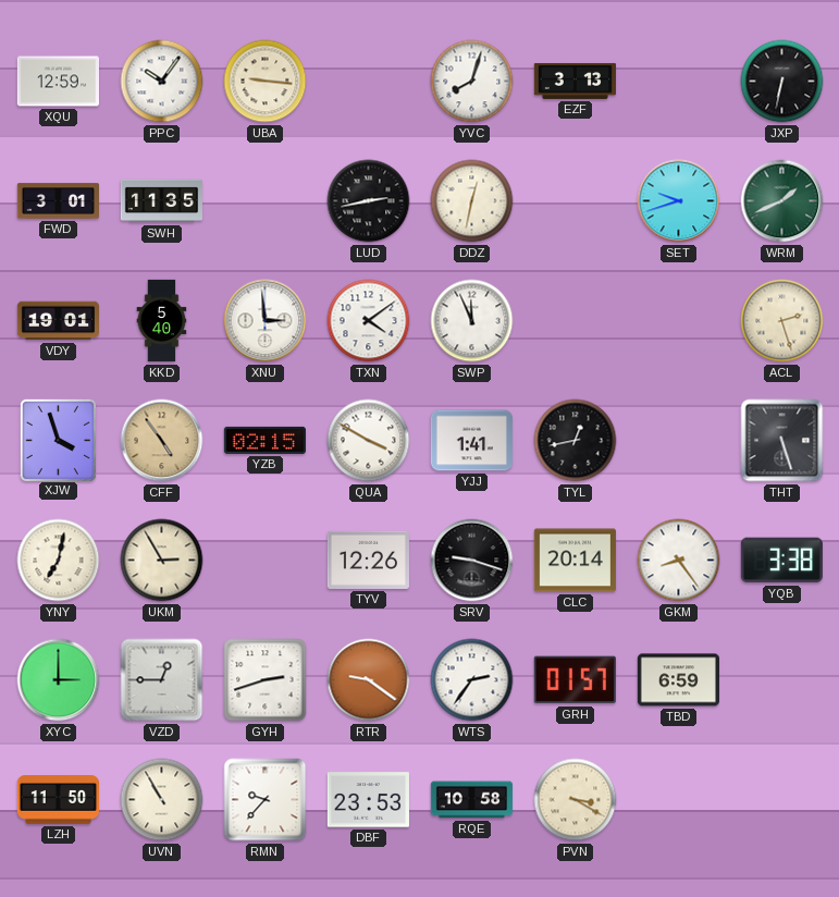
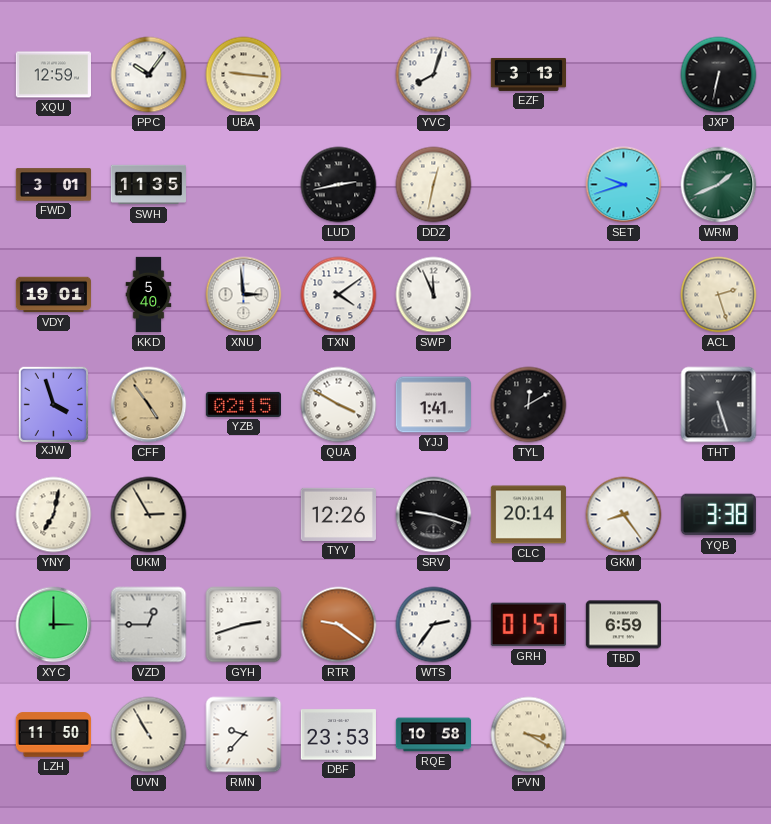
TYL: 12:43 -> 12:10 (529, 405)
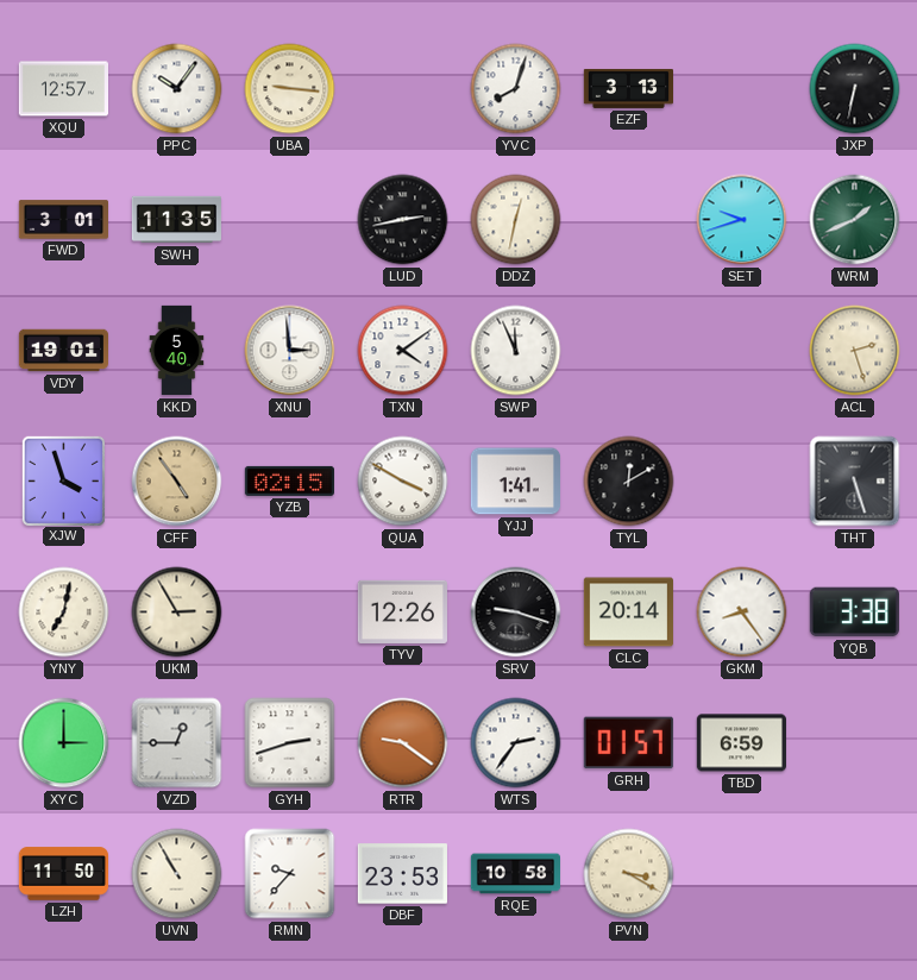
XQU: 12:59 -> 12:57 (63, 89)
